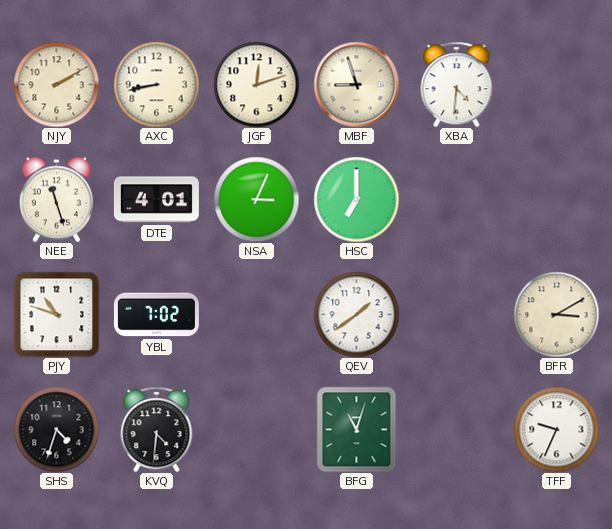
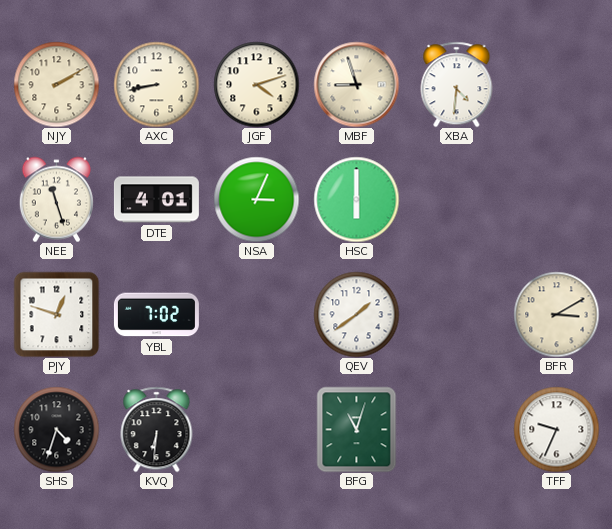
JGF: 12:12 -> 4:12 (256, 84)
HSC: 7:00 -> 6:00 (356, 199)
PJY: 10:48 -> 12:48 (56, 314)
KVQ: 4:31 -> 6:31 (157, 429)
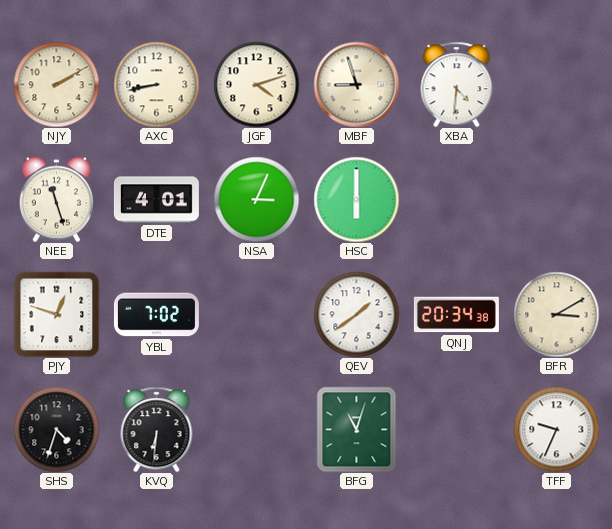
QNJ: none -> 20:34 (456, 315)
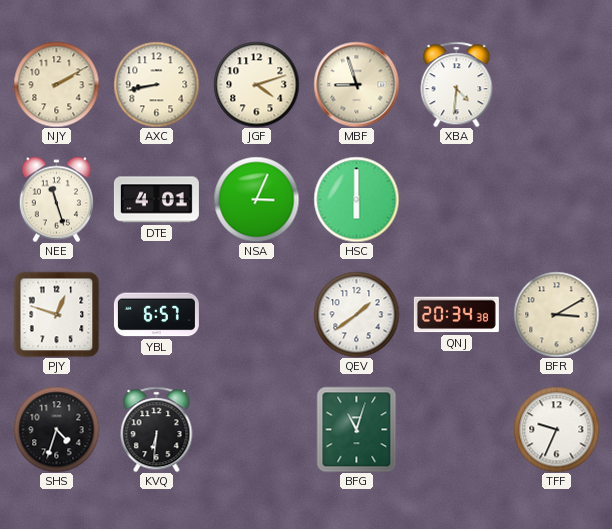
YBL: 7:02 -> 6:57 (156, 315)
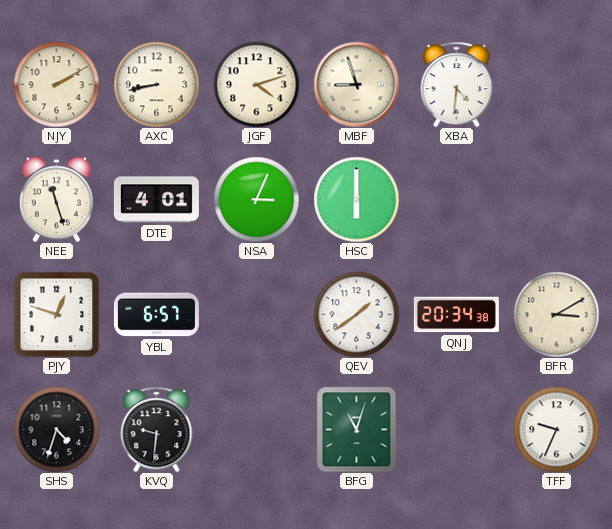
KVQ: 6:31 -> 9:31 (157, 429)
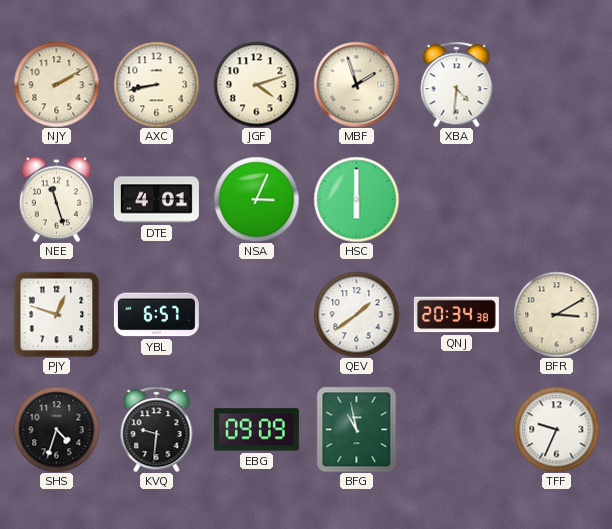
MBF: 8:57 -> 1:57 (356, 84)
EBG: none -> 09:09 (256, 430)
BFG: 11:03 -> 10:58 (357, 429)
